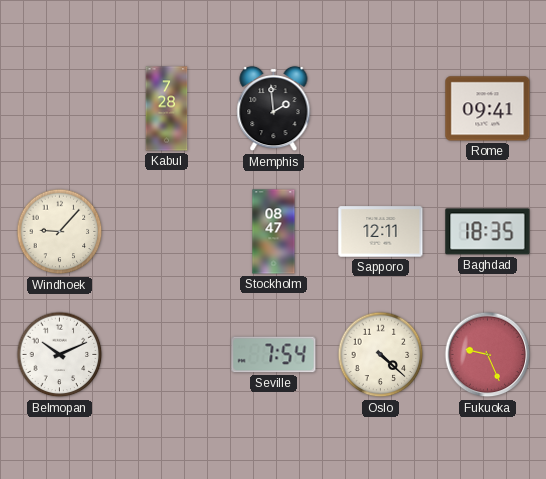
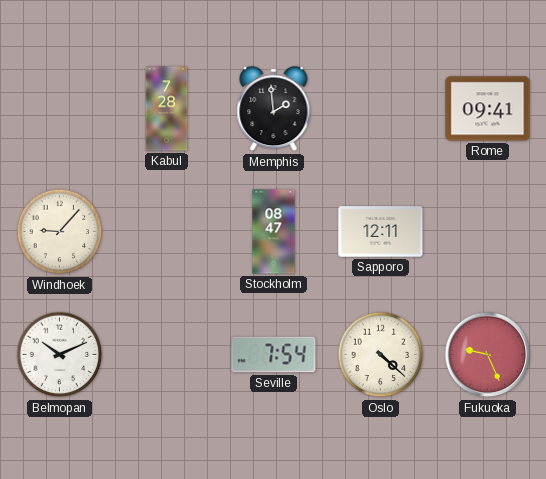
Baghdad: 18:35 -> none (488, 232)
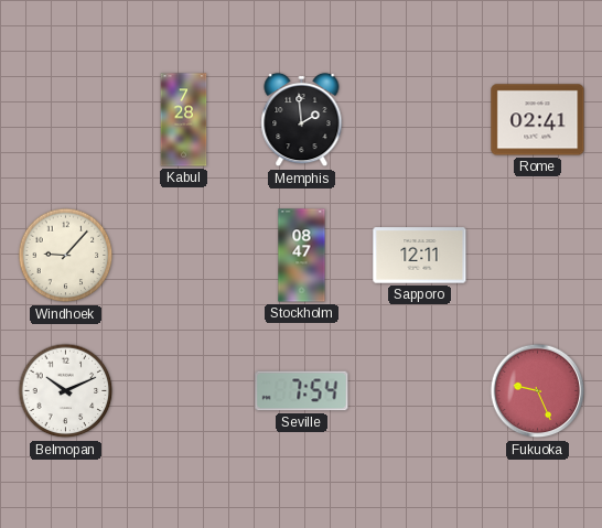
Rome: 09:41 -> 02:41 (538, 120)
Oslo: 4:22 -> none (381, 355)
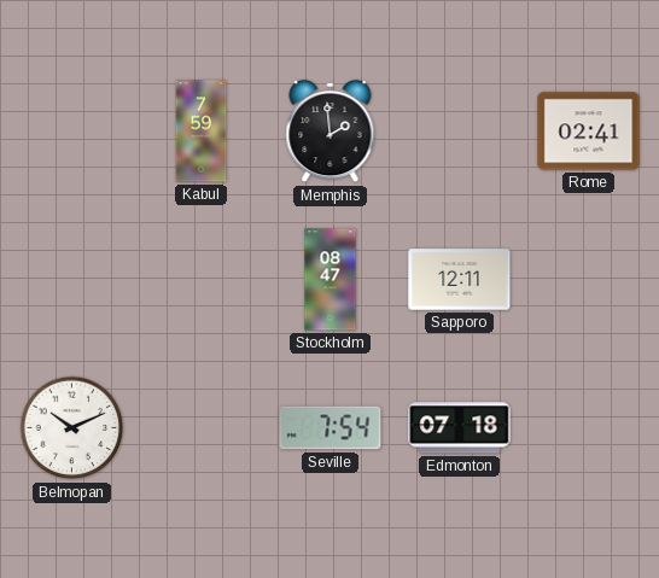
Kabul: 7:28 -> 7:59 (202, 132)
Windhoek: 9:07 -> none (66, 256)
Edmonton: none -> 07:18 (460, 428)
Fukuoka: 9:26 -> none (538, 391)
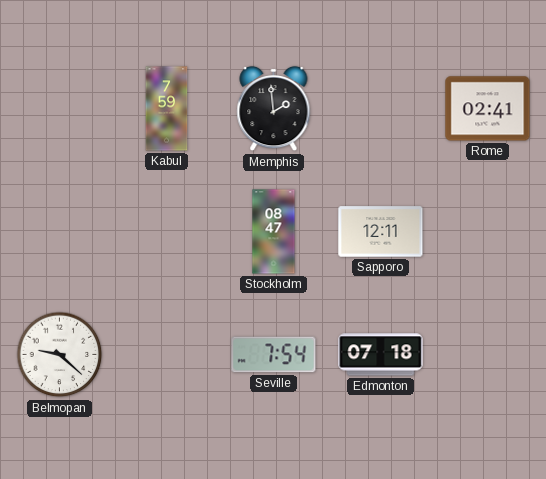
Belmopan: 10:11 -> 9:22 (60, 355)
